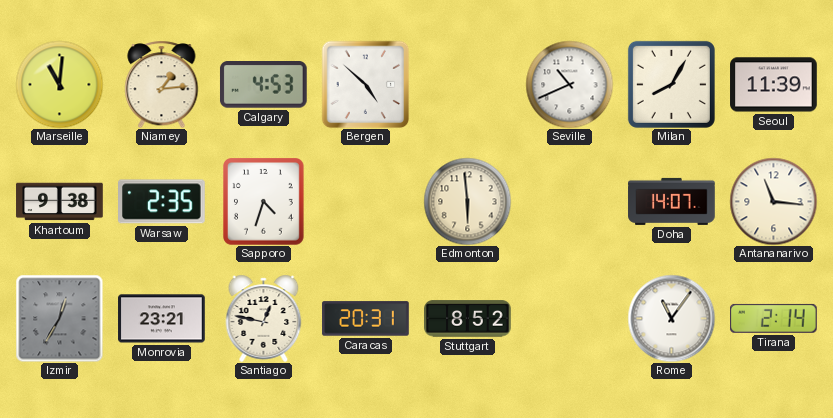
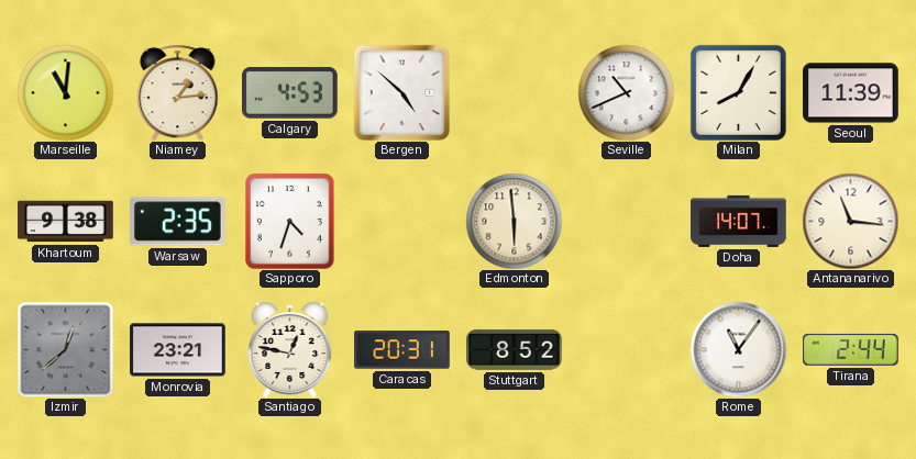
Izmir: 12:35 -> 12:38 (65, 349)
Tirana: 2:14 -> 2:44 (851, 349)
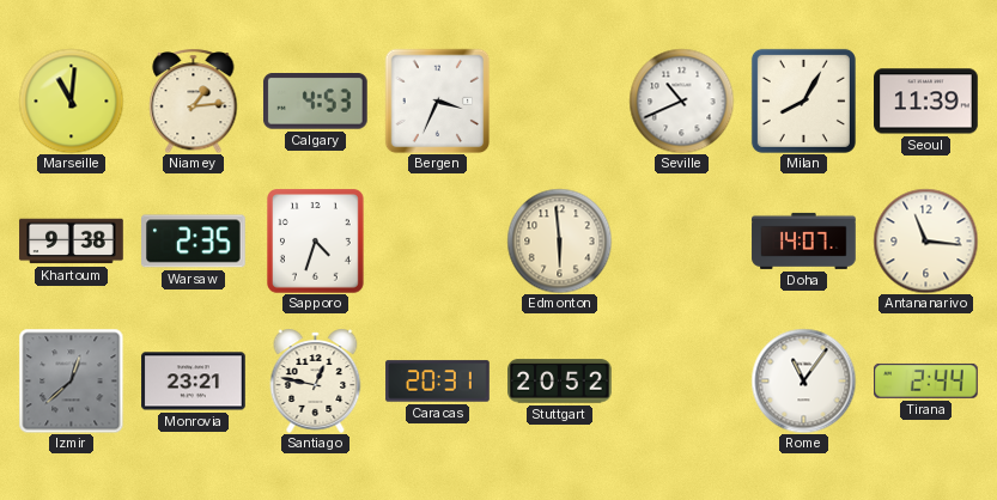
Bergen: 4:52 -> 3:34 (437, 100)
Stuttgart: 8:52 -> 20:52 (560, 382)
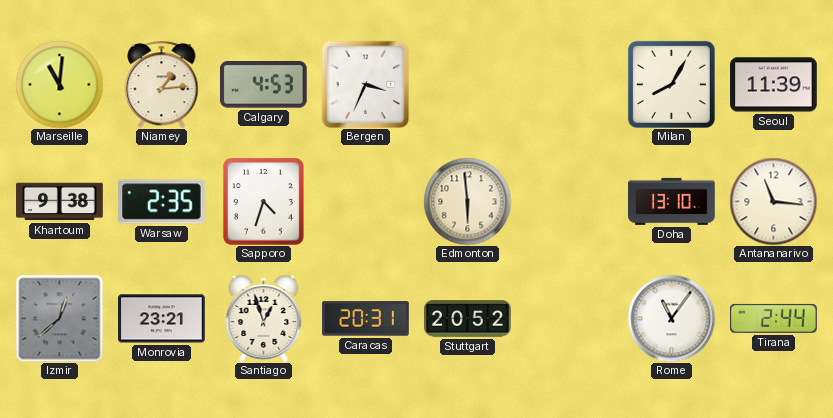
Seville: 10:41 -> none (681, 100)
Doha: 14:07 -> 13:10 (672, 201)
Santiago: 12:47 -> 12:57 (264, 318)
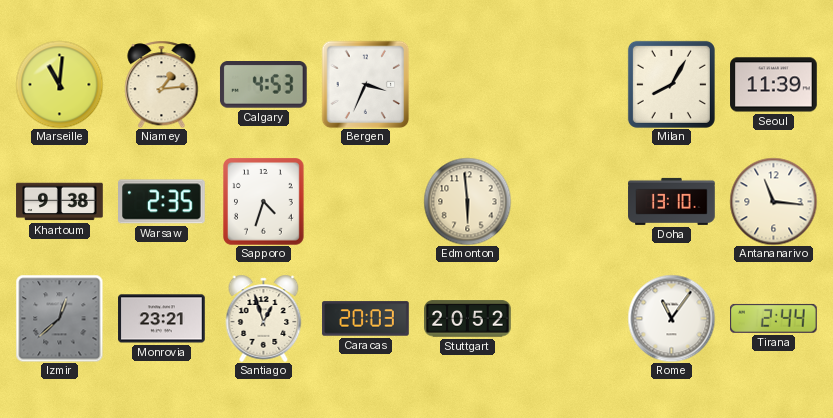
Caracas: 20:31 -> 20:03 (366, 319)
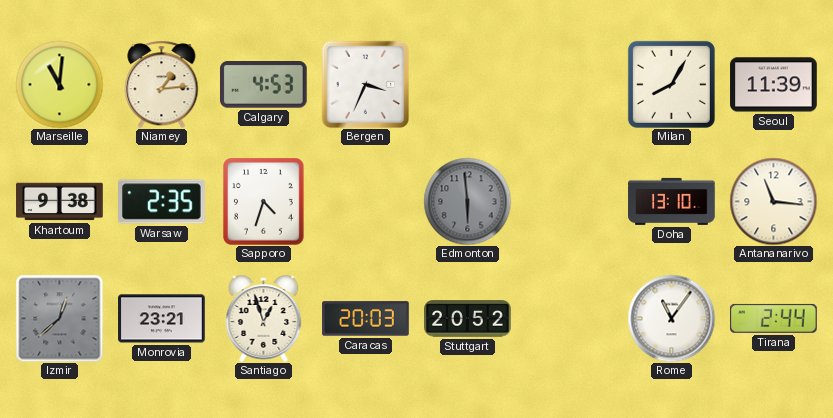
Edmonton dial: cream -> grey (467, 201)
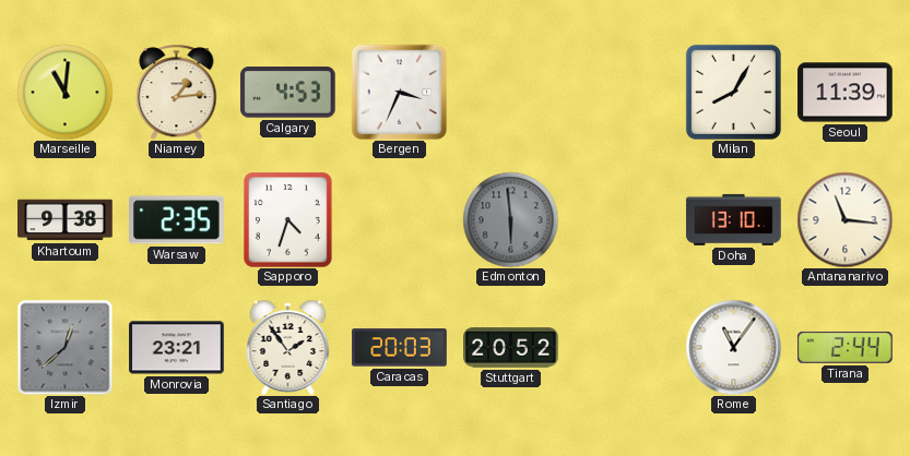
Santiago: 12:57 -> 1:54 (288, 347)
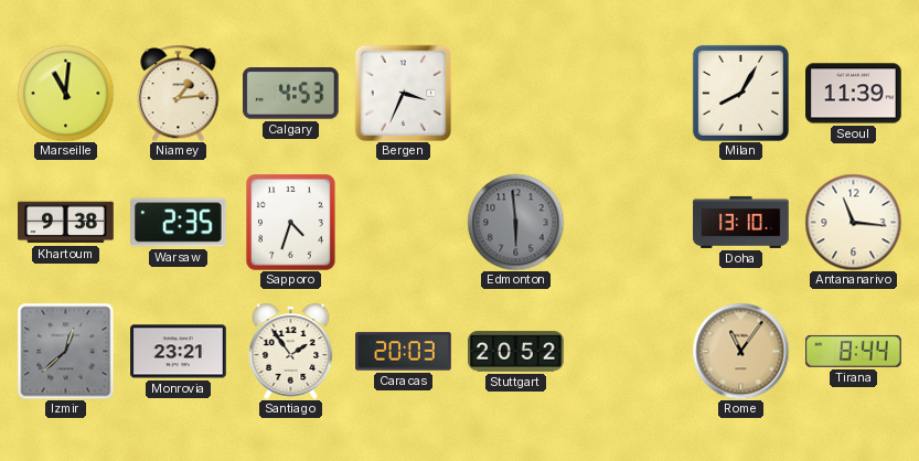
Rome dial: white -> champagne (740, 351)
Tirana: 2:44 -> 8:44 (854, 351)
